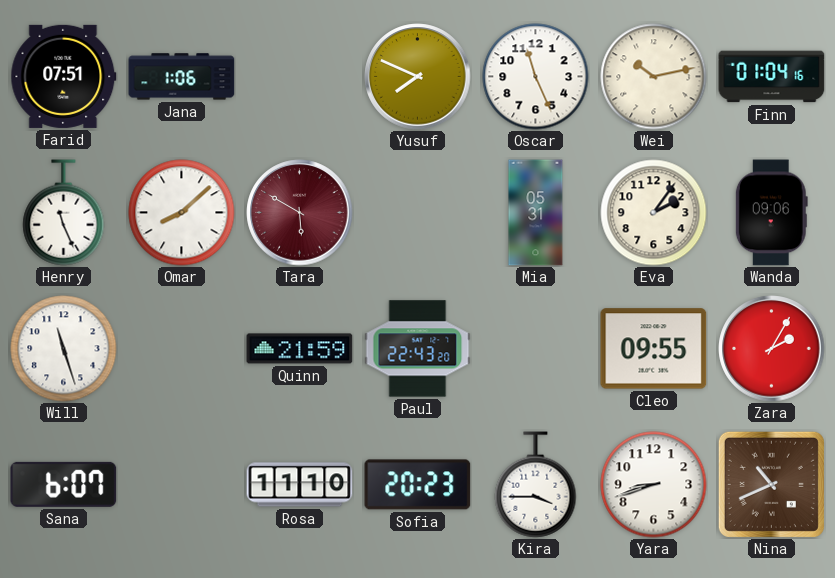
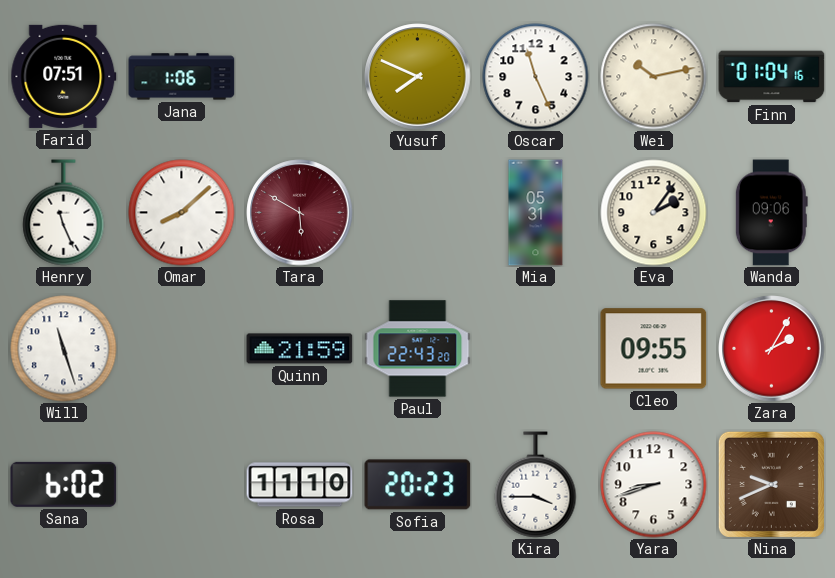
Sana: 6:07 -> 6:02 (64, 484)
Nina: 10:41 -> 9:41 (771, 484)
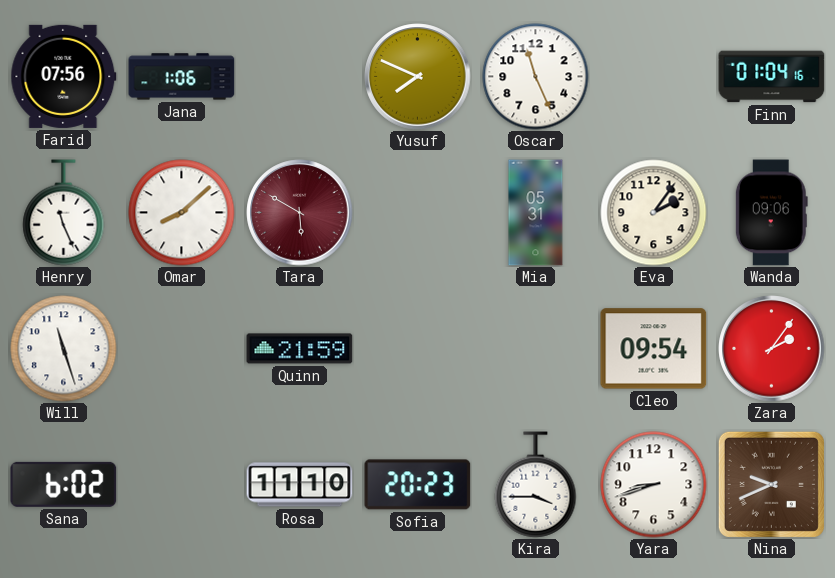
Farid: 07:51 -> 07:56 (64, 76)
Wei: 10:13 -> none (654, 77)
Paul: 22:43 -> none (418, 349)
Cleo: 09:55 -> 09:54 (654, 349)
Zara: 2:05 -> 2:06 (772, 349)
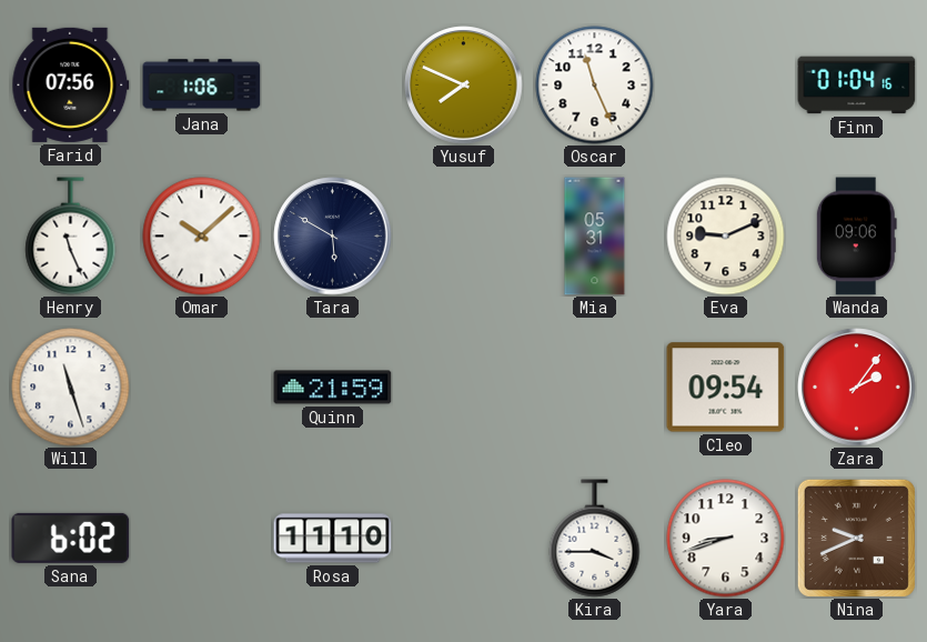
Omar: 8:08 -> 10:08 (202, 237)
Tara dial: burgundy -> navy (333, 237)
Eva: 2:06 -> 9:11 (726, 237)
Sofia: 20:23 -> none (418, 485)
